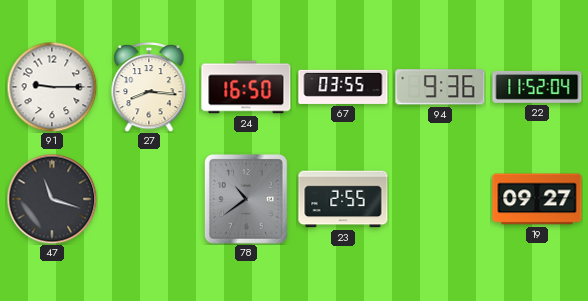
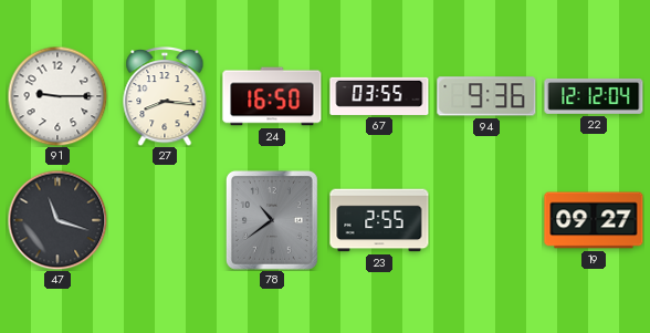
22: 11:52 -> 12:12 (594, 96)
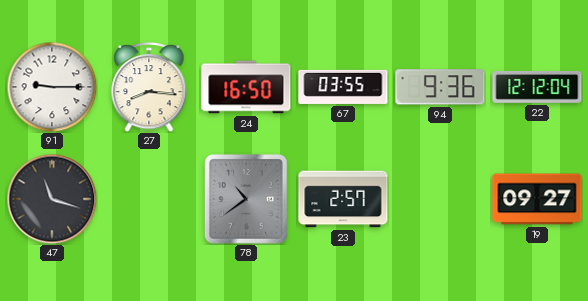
23: 2:55 -> 2:57 (343, 199)
